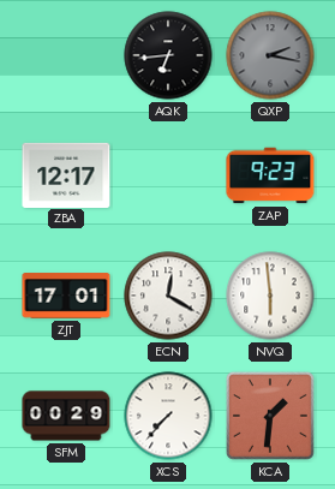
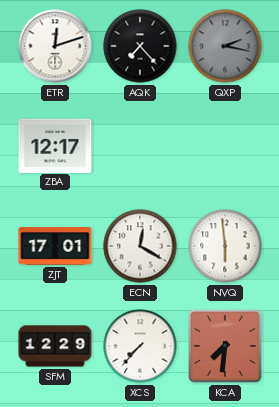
ETR: none -> 12:12 (55, 46)
AQK: 6:44 -> 7:23 (140, 46)
ZAP: 9:23 -> none (270, 175)
SFM: 00:29 -> 12:29 (55, 346)
KCA: 1:31 -> 7:31 (225, 346)
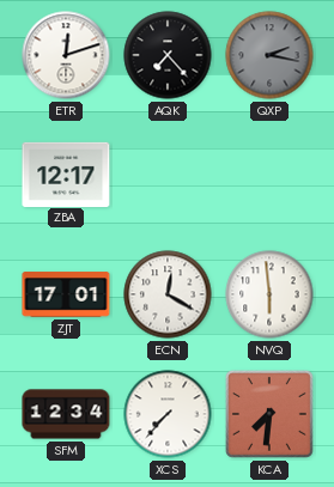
SFM: 12:29 -> 12:34 (66, 414)
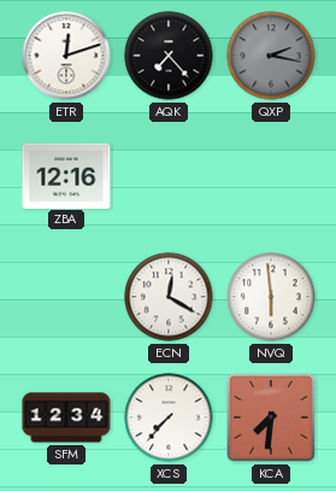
ZBA: 12:17 -> 12:16 (66, 175)
ZJT: 17:01 -> none (66, 294)
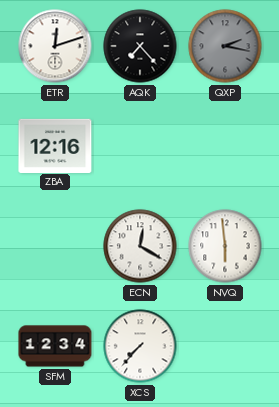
KCA: 7:31 -> none (271, 417)
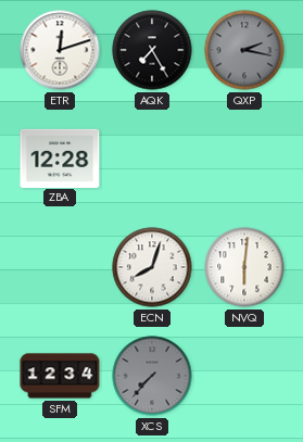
AQK: 7:23 -> 7:25 (152, 50)
ZBA: 12:16 -> 12:28 (60, 157)
ECN: 12:20 -> 8:03 (152, 267)
NVQ: 5:59 -> 6:01 (244, 267)
XCS dial: white -> grey (152, 376)
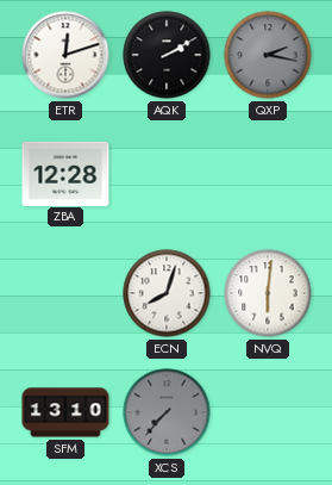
AQK: 7:25 -> 2:10 (167, 55)
SFM: 12:34 -> 13:10 (65, 412)
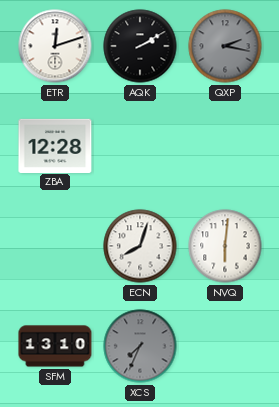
XCS: 7:37 -> 7:34 (140, 346)
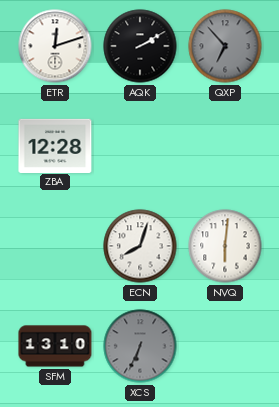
QXP: 2:17 -> 6:53 (225, 46)
XCS: 7:34 -> 6:34 (140, 346)
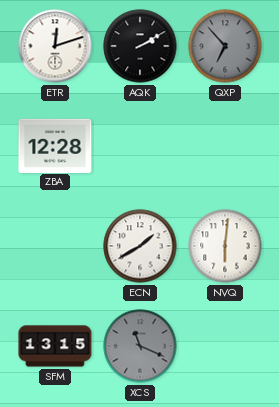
ECN: 8:03 -> 1:40 (140, 246)
SFM: 13:10 -> 13:15 (55, 346)
XCS: 6:34 -> 11:19 (140, 346)
